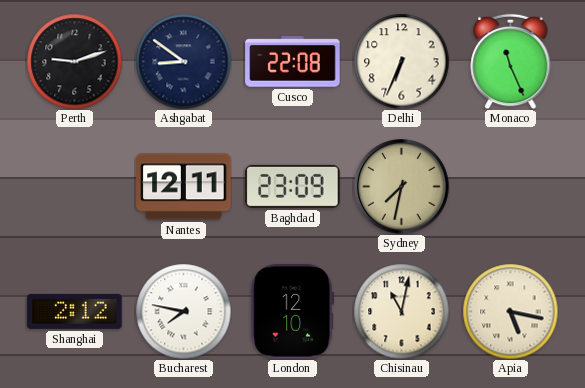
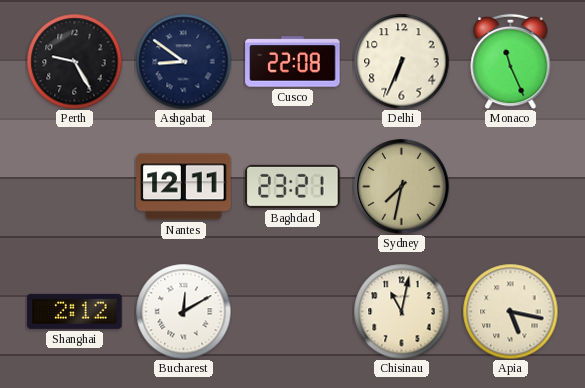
Perth: 9:12 -> 9:25 (74, 61)
Baghdad: 23:09 -> 23:21 (293, 186)
Bucharest: 7:47 -> 12:10 (183, 311)
London: 12:10 -> none (293, 312)
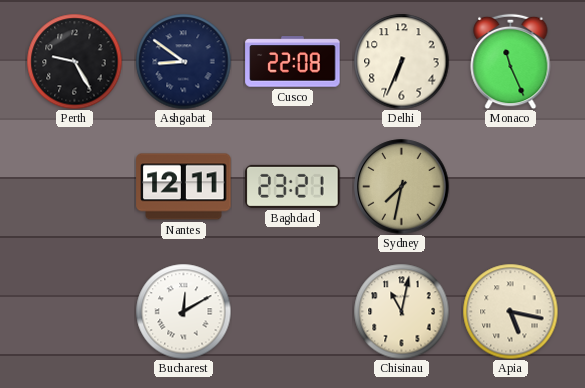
Shanghai: 2:12 -> none (75, 311)
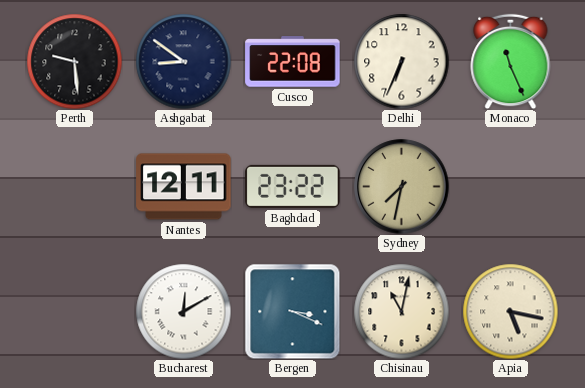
Perth: 9:25 -> 9:29 (74, 61)
Baghdad: 23:21 -> 23:22 (293, 186)
Bergen: none -> 3:19 (292, 311)
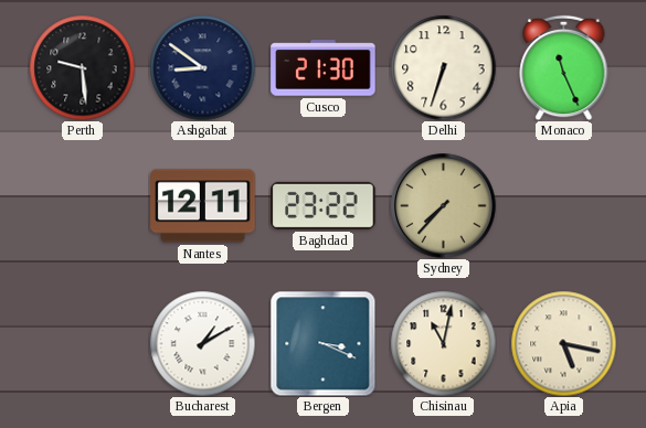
Cusco: 22:08 -> 21:30 (324, 68)
Delhi: 6:34 -> 6:33 (443, 67)
Sydney: 7:32 -> 7:37 (444, 206)
Bucharest: 12:10 -> 1:10 (202, 343)
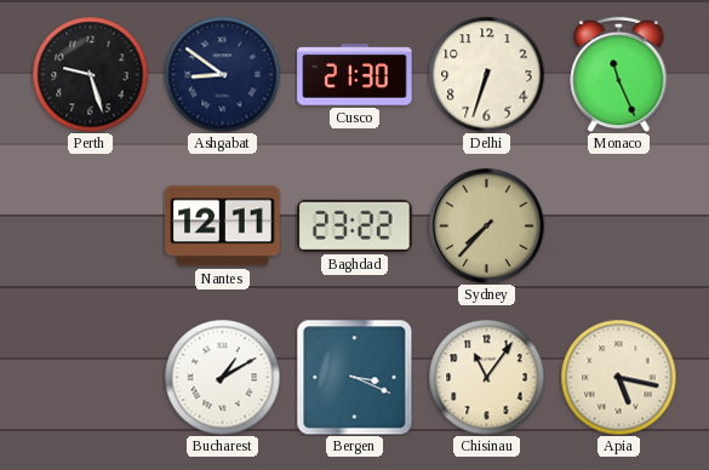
Perth: 9:29 -> 9:27 (90, 74)
Chisinau: 11:02 -> 11:06 (486, 377)
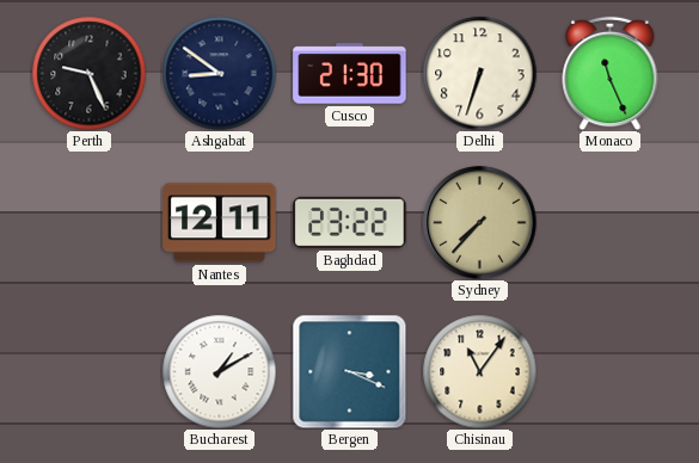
Perth: 9:27 -> 9:26 (88, 73)
Apia: 5:17 -> none (618, 377)
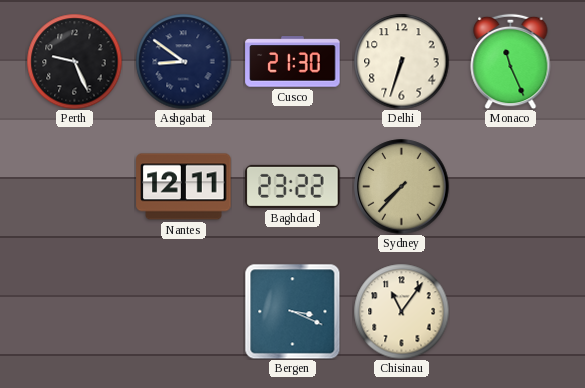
Bucharest: 1:10 -> none (219, 371)
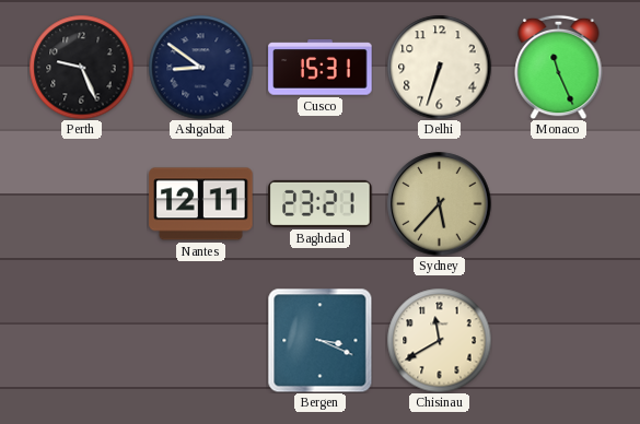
Cusco: 21:30 -> 15:31 (321, 68)
Baghdad: 23:22 -> 23:21 (321, 203)
Sydney: 7:37 -> 5:37 (440, 204)
Chisinau: 11:06 -> 11:40 (439, 340)
